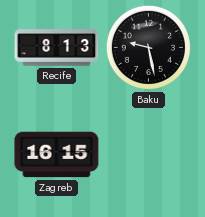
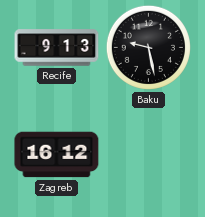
Recife: 8:13 -> 9:13 (57, 48)
Zagreb: 16:15 -> 16:12 (57, 155)
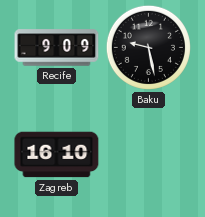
Recife: 9:13 -> 9:09 (57, 48)
Zagreb: 16:12 -> 16:10 (57, 155)
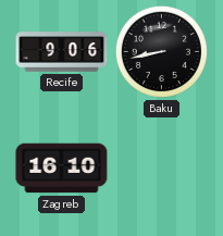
Recife: 9:09 -> 9:06 (62, 52)
Baku: 9:28 -> 8:43 (161, 51)
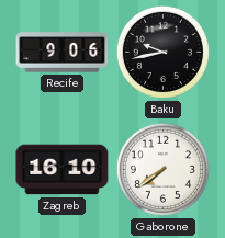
Baku: 8:43 -> 9:43 (162, 52)
Gaborone: none -> 7:39 (162, 169)
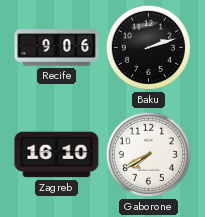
Baku: 9:43 -> 2:12 (148, 47)
Gaborone: 7:39 -> 7:40 (148, 154)
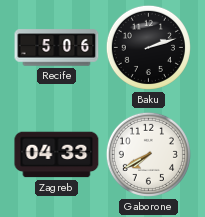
Recife: 9:06 -> 5:06 (57, 48)
Zagreb: 16:10 -> 04:33 (57, 155)
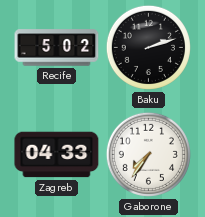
Recife: 5:06 -> 5:02 (57, 48)
Gaborone: 7:40 -> 7:36 (148, 154)
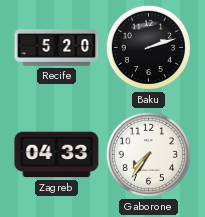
Recife: 5:02 -> 5:20 (57, 48)
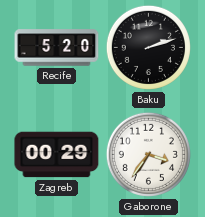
Zagreb: 04:33 -> 00:29 (57, 155)
Gaborone: 7:36 -> 3:36 (148, 154)
